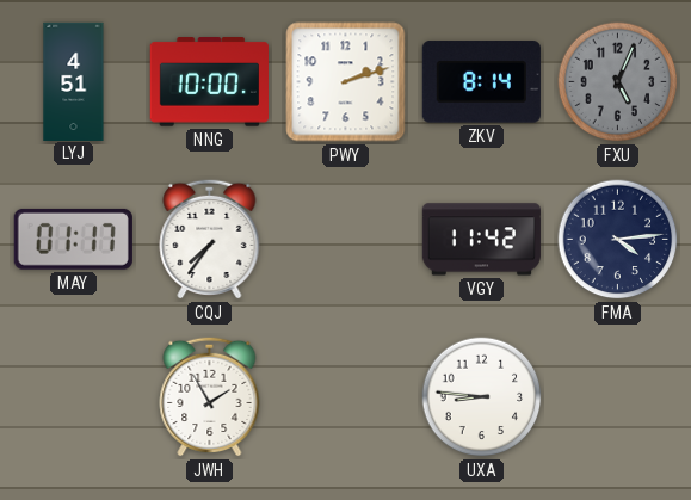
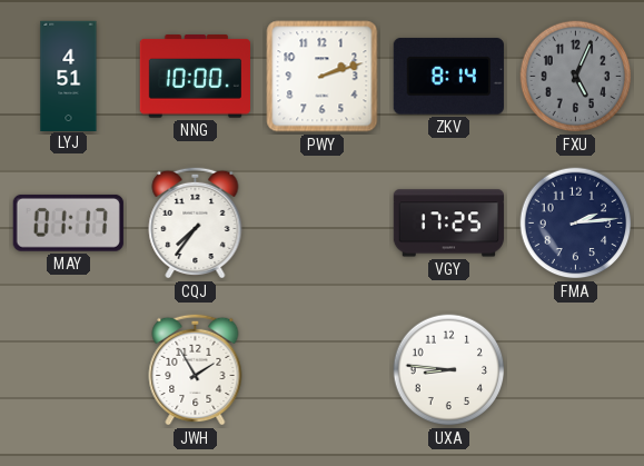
VGY: 11:42 -> 17:25 (448, 224)
FMA: 4:14 -> 2:14 (576, 224)
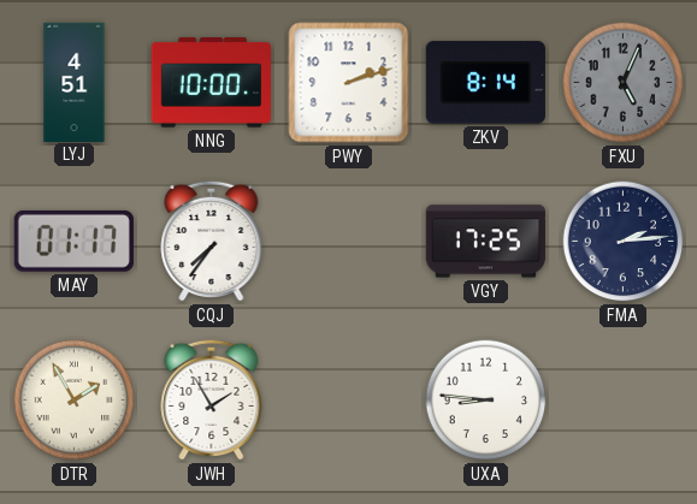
DTR: none -> 1:55 (75, 401)
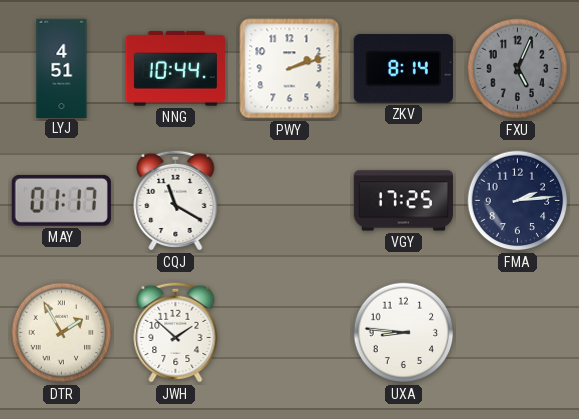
NNG: 10:00 -> 10:44 (175, 69)
CQJ: 7:36 -> 11:20 (176, 200)
JWH: 1:55 -> 1:52 (176, 332)
